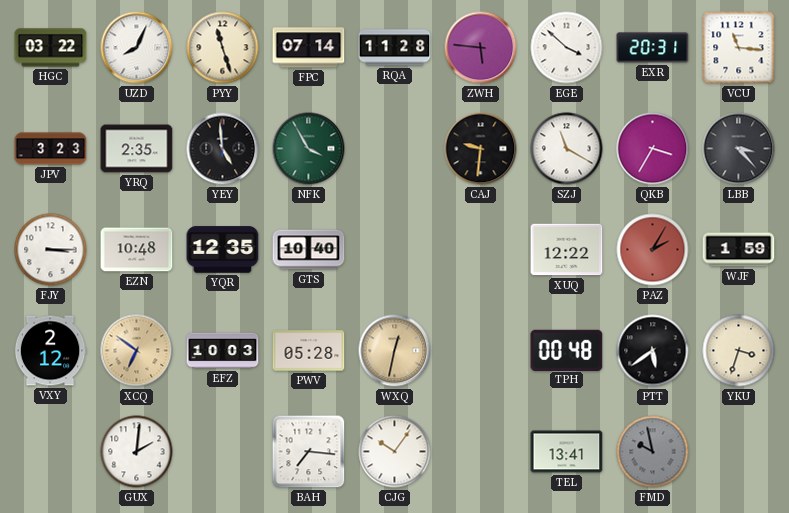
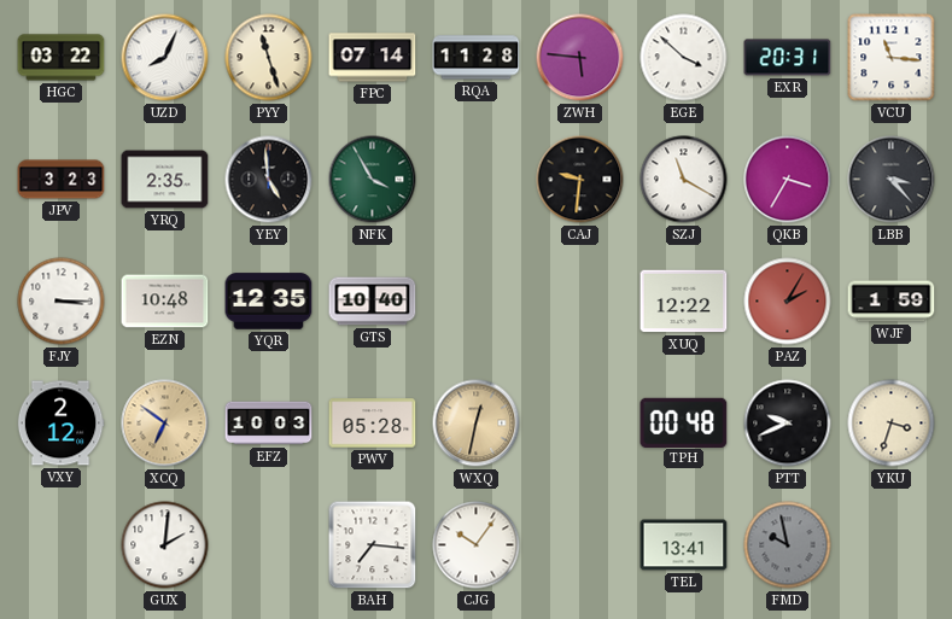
PTT: 5:39 -> 9:41 (788, 424)
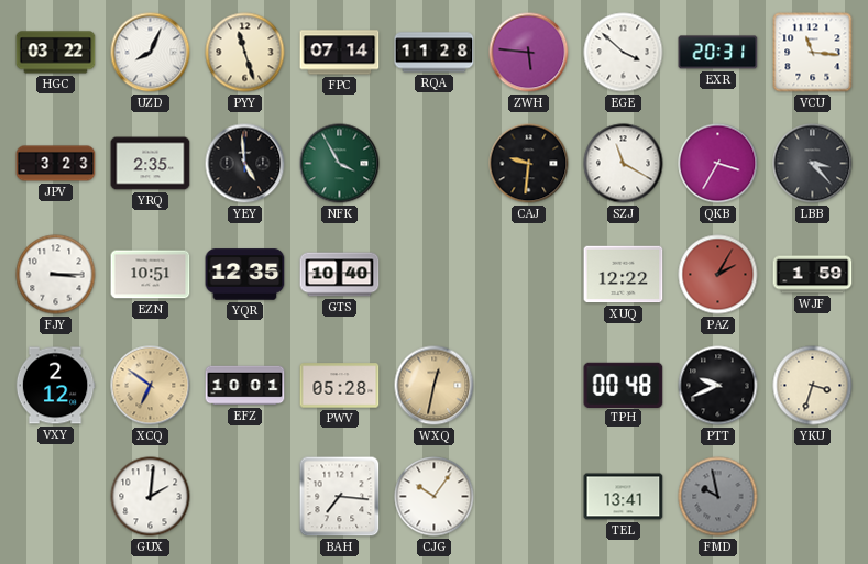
EZN: 10:48 -> 10:51 (151, 275)
EFZ: 10:03 -> 10:01 (245, 386)
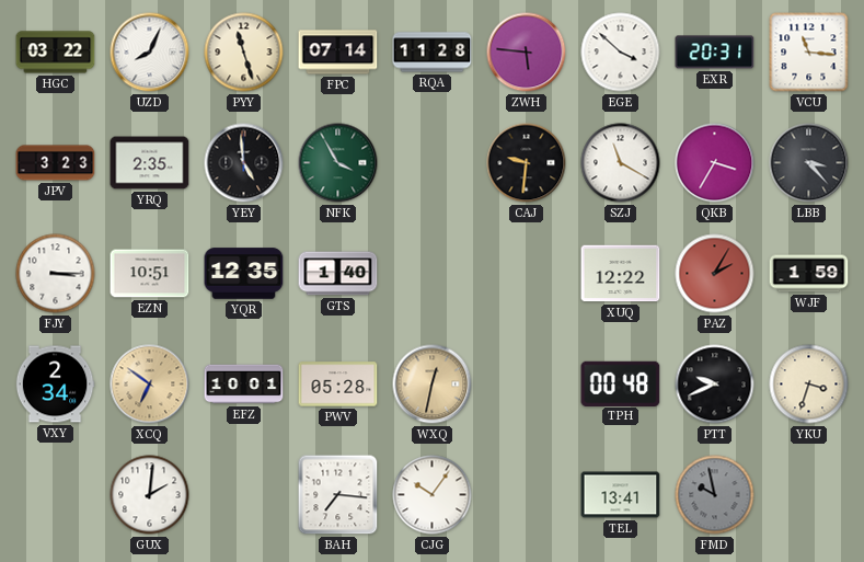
GTS: 10:40 -> 1:40 (338, 274)
VXY: 2:12 -> 2:34 (55, 385)
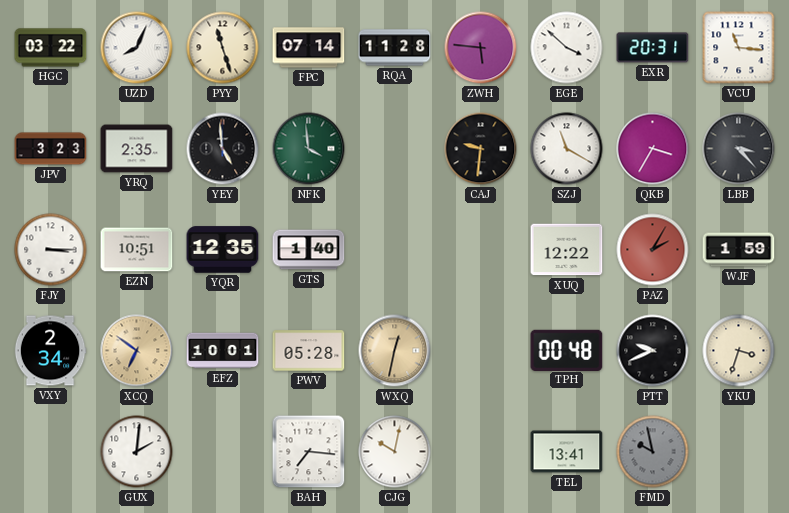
NFK: 3:55 -> 3:59 (309, 149)
CJG: 10:06 -> 10:02 (395, 452)
